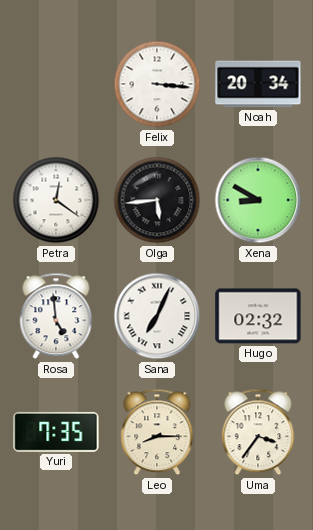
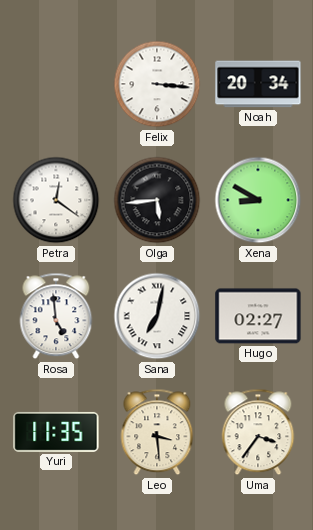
Sana: 7:04 -> 7:02 (157, 316)
Hugo: 02:32 -> 02:27 (258, 316)
Yuri: 7:35 -> 11:35 (56, 432)
Leo: 8:15 -> 3:29 (157, 432)
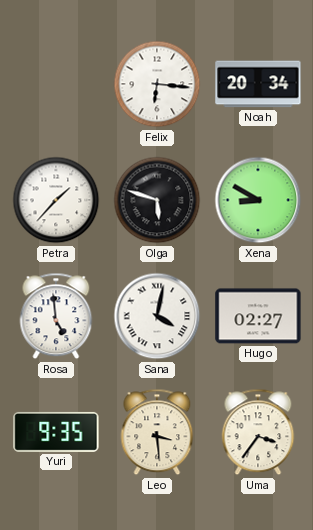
Felix: 3:16 -> 6:16 (157, 84)
Petra: 12:21 -> 1:37 (56, 200)
Olga: 5:44 -> 5:48 (157, 200)
Sana: 7:02 -> 4:02 (157, 316)
Yuri: 11:35 -> 9:35 (56, 432)
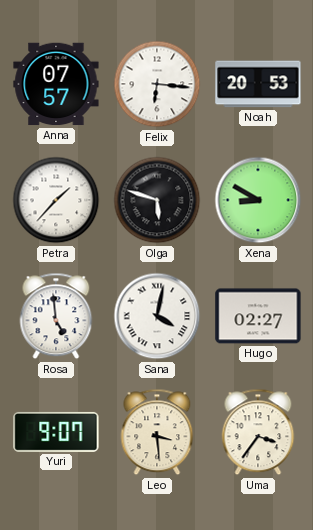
Anna: none -> 07:57 (56, 84)
Noah: 20:34 -> 20:53 (258, 84)
Yuri: 9:35 -> 9:07 (56, 432)
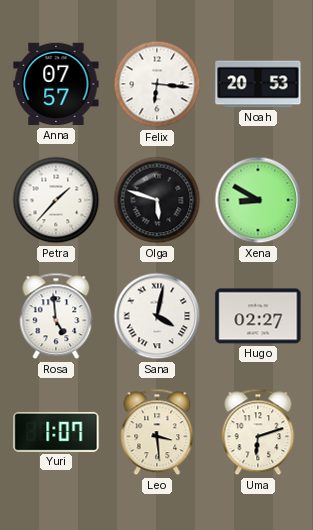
Yuri: 9:07 -> 1:07 (56, 432)
Uma: 3:36 -> 6:12 (258, 432)
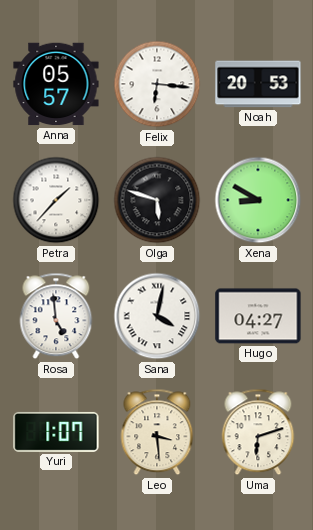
Anna: 07:57 -> 05:57 (56, 84)
Hugo: 02:27 -> 04:27 (258, 316)
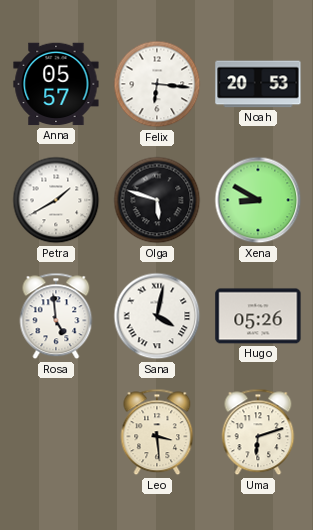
Petra: 1:37 -> 1:40 (56, 200)
Hugo: 04:27 -> 05:26 (258, 316)
Yuri: 1:07 -> none (56, 432)
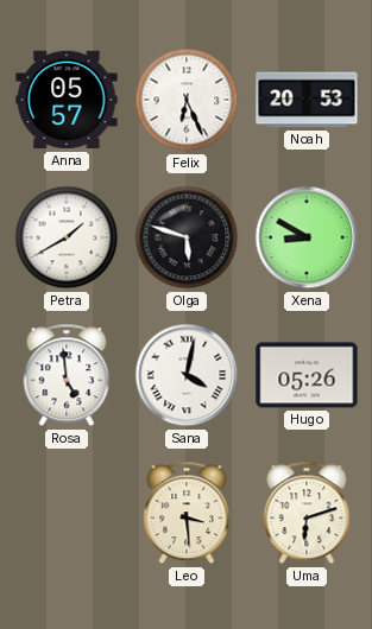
Felix: 6:16 -> 6:26 (187, 100)
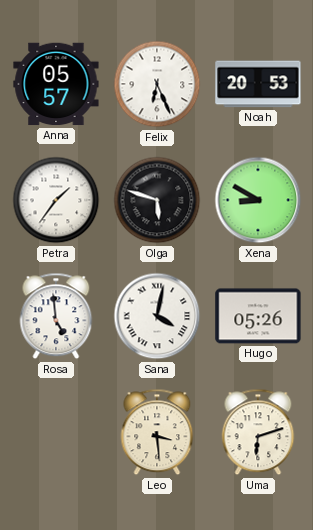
Petra: 1:40 -> 1:36 (56, 200)
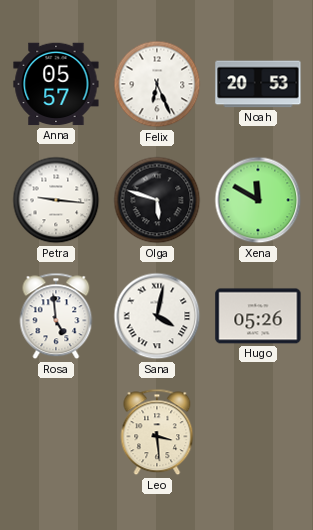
Petra: 1:36 -> 9:16 (56, 200)
Xena: 8:50 -> 11:50 (258, 200)
Uma: 6:12 -> none (258, 432)
